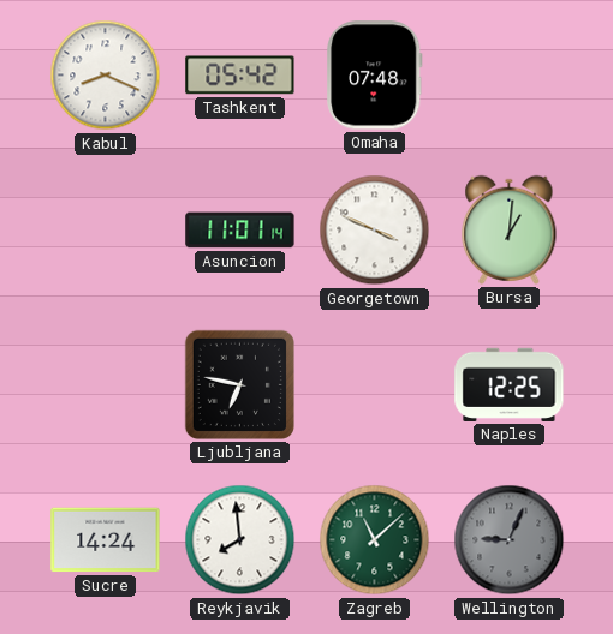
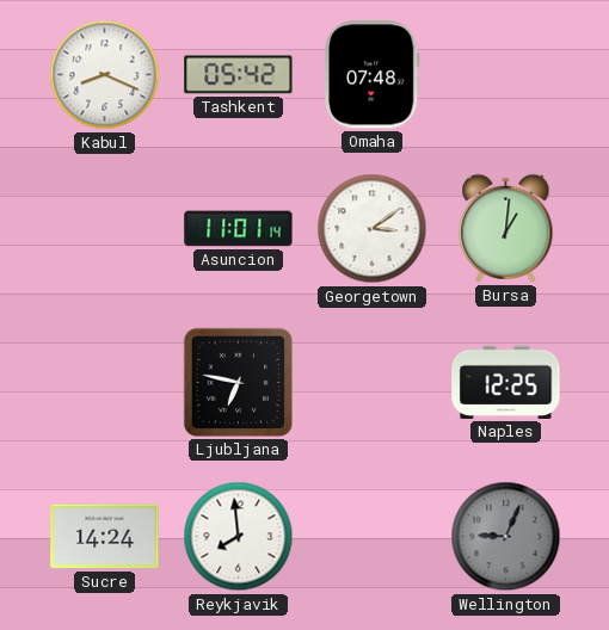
Georgetown: 3:49 -> 3:09 (373, 229)
Zagreb: 11:08 -> none (375, 540)
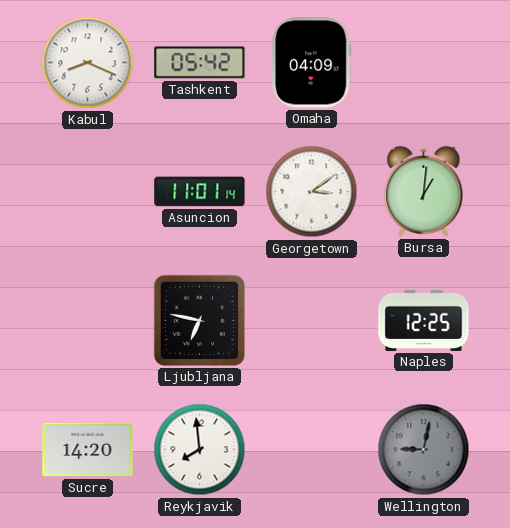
Omaha: 07:48 -> 04:09 (312, 63)
Sucre: 14:24 -> 14:20 (88, 450)
Wellington: 9:04 -> 9:02 (424, 450)
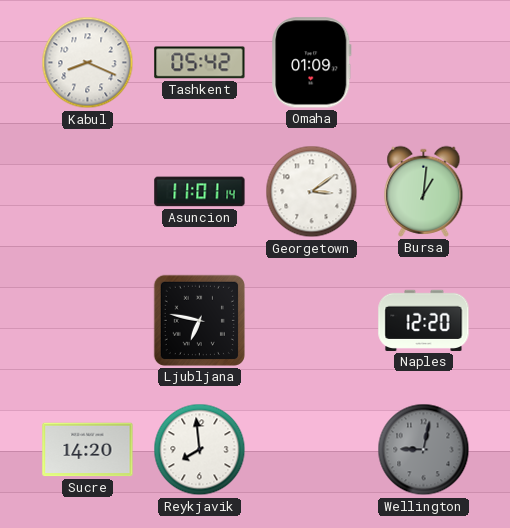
Omaha: 04:09 -> 01:09 (312, 63)
Naples: 12:25 -> 12:20 (424, 320)
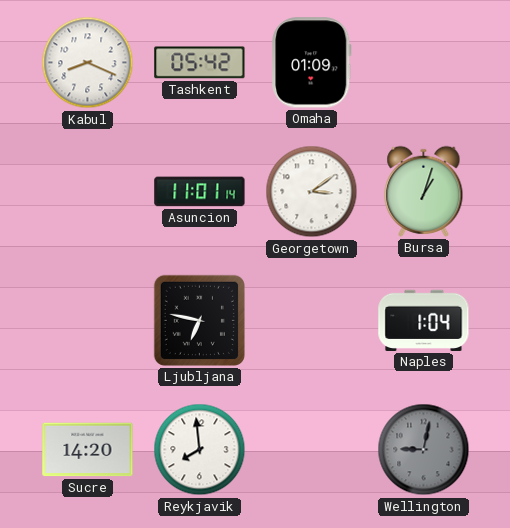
Bursa: 1:01 -> 1:03 (424, 191)
Naples: 12:20 -> 1:04 (424, 320)
